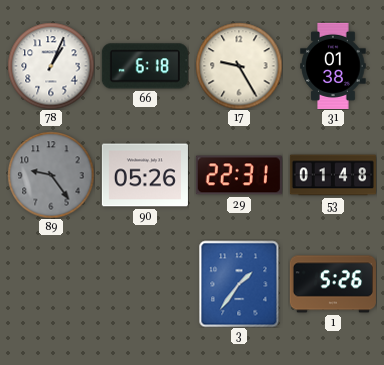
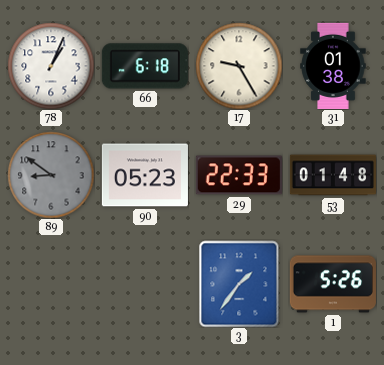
89: 9:24 -> 8:51 (51, 175)
90: 05:26 -> 05:23 (145, 175)
29: 22:31 -> 22:33 (239, 175)
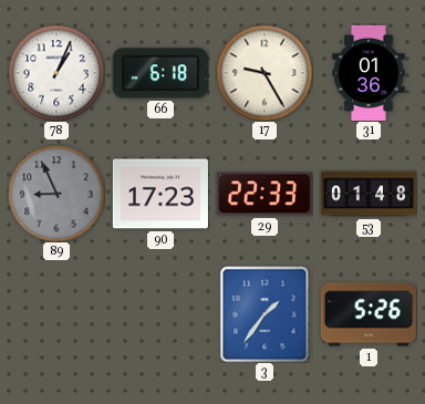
31: 01:38 -> 01:36 (369, 73)
89: 8:51 -> 8:56 (56, 194)
90: 05:23 -> 17:23 (160, 194)
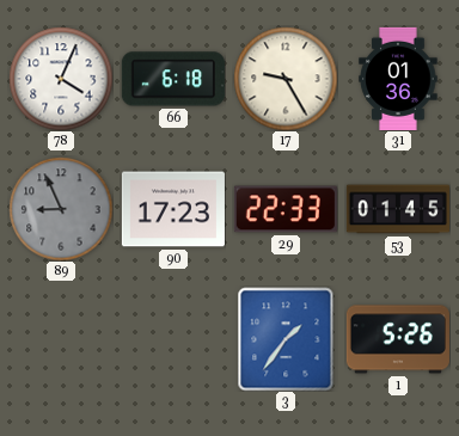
78: 1:04 -> 4:04 (61, 79)
53: 01:48 -> 01:45 (398, 209)
